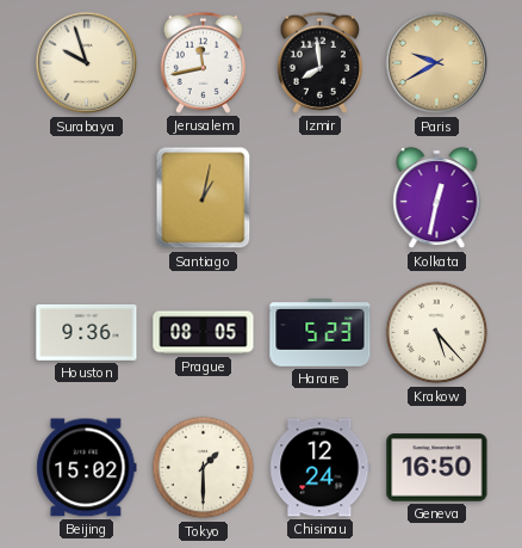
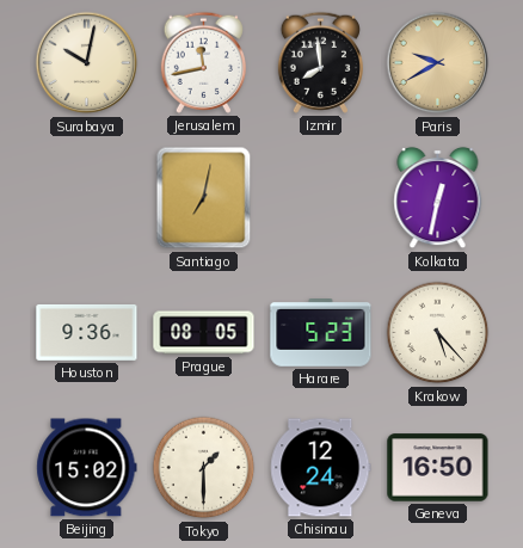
Surabaya: 9:57 -> 10:02 (87, 63)
Santiago: 1:02 -> 7:02 (204, 198)
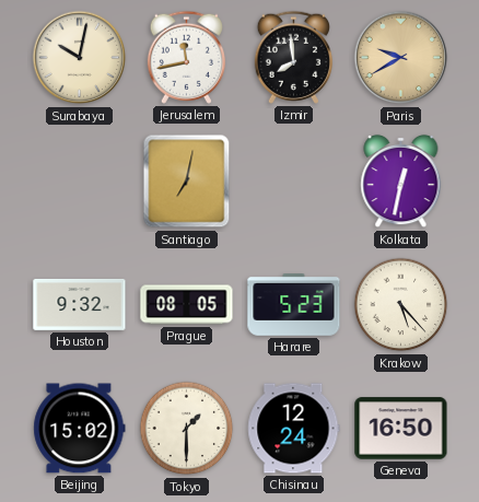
Houston: 9:36 -> 9:32 (80, 304)
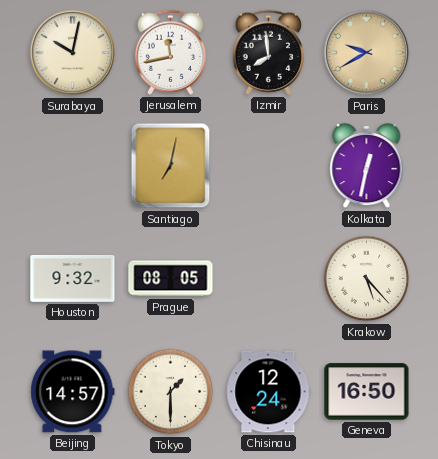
Harare: 5:23 -> none (294, 305)
Beijing: 15:02 -> 14:57 (73, 392)
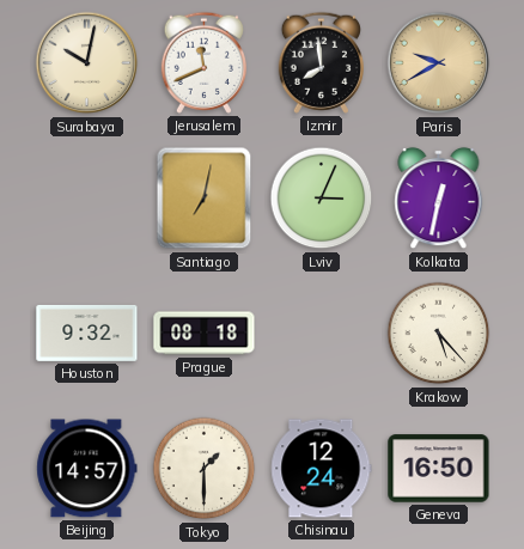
Jerusalem: 11:43 -> 11:41 (203, 62)
Lviv: none -> 3:04 (322, 199)
Prague: 08:05 -> 08:18 (205, 334)
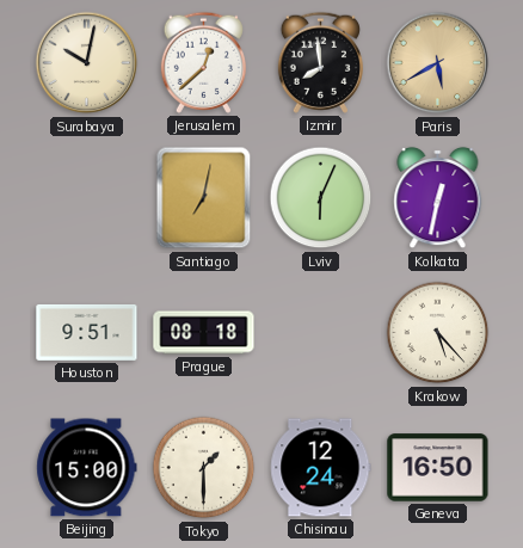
Jerusalem: 11:41 -> 12:38 (203, 62)
Paris: 9:40 -> 5:40 (438, 63)
Lviv: 3:04 -> 6:04 (321, 198)
Houston: 9:32 -> 9:51 (87, 332)
Beijing: 14:57 -> 15:00 (87, 468)
